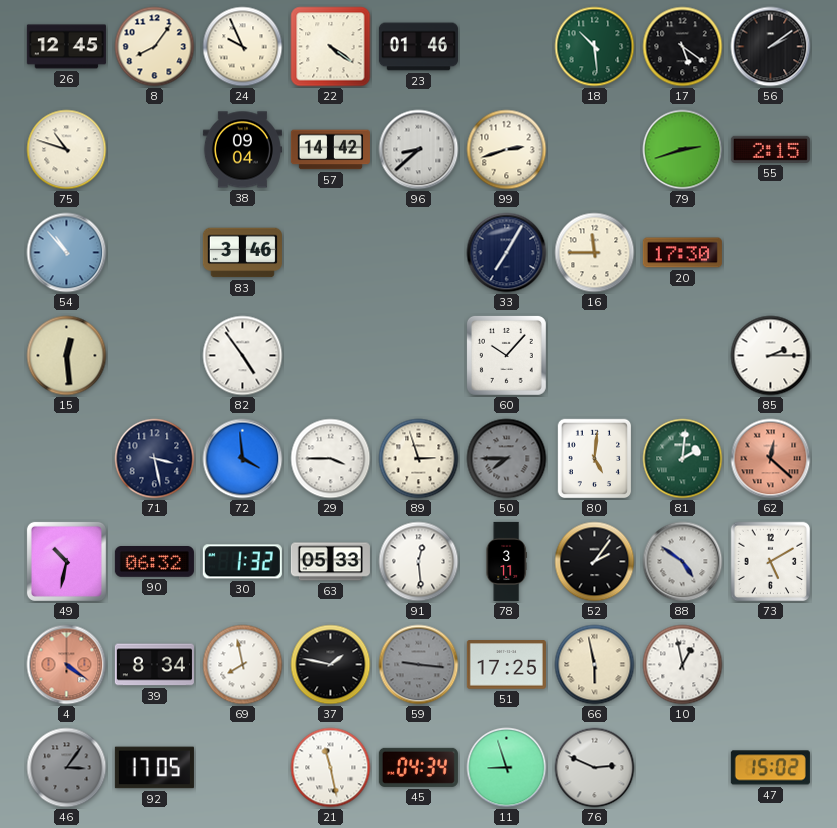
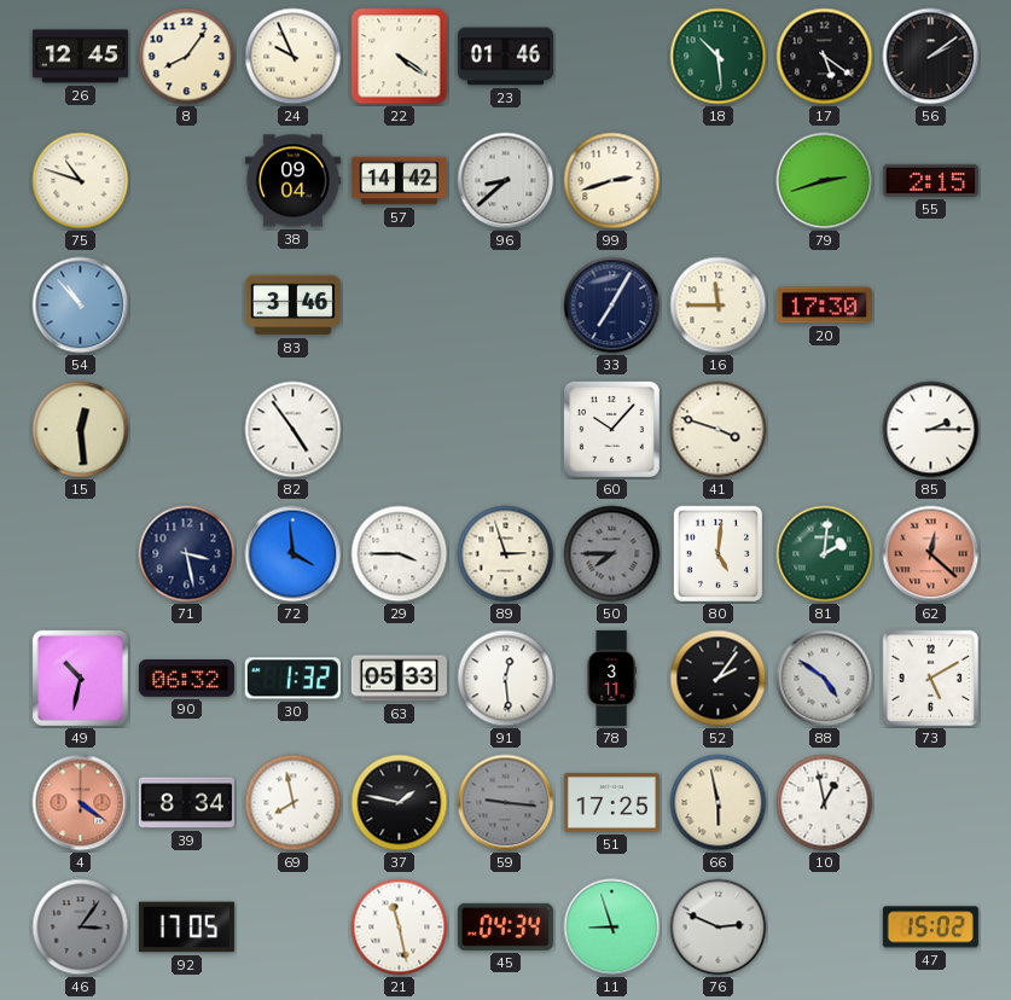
41: none -> 3:48 (719, 430)
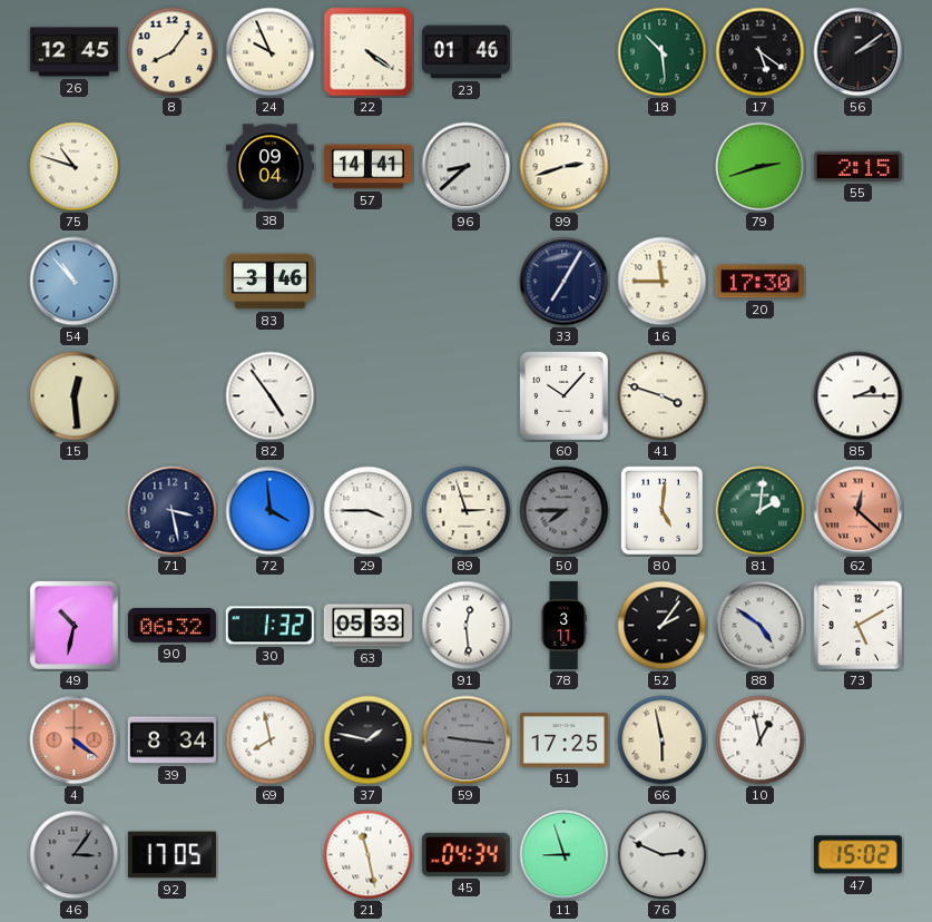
57: 14:42 -> 14:41 (367, 167)
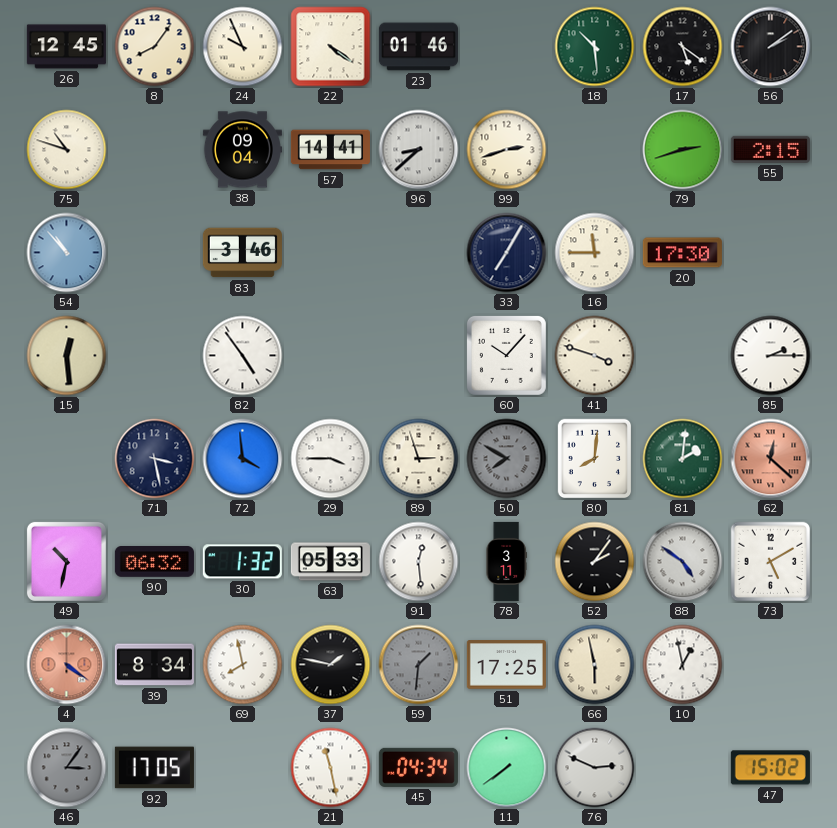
50: 7:45 -> 7:50 (507, 459)
80: 5:01 -> 8:01 (595, 459)
59: 9:16 -> 1:31 (419, 665)
11: 8:57 -> 7:39 (507, 768)
